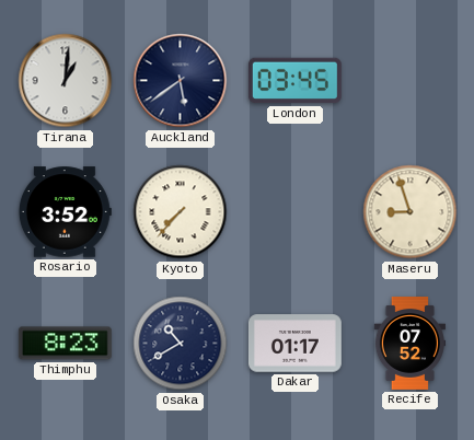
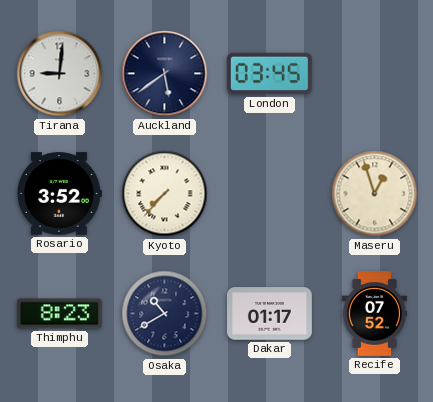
Tirana: 1:01 -> 9:01 (60, 74)
Maseru: 8:57 -> 12:57 (375, 194)
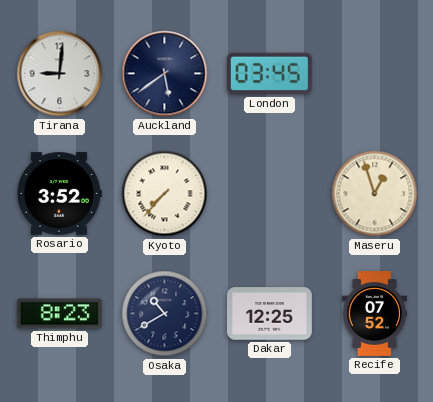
Dakar: 01:17 -> 12:25 (269, 314)
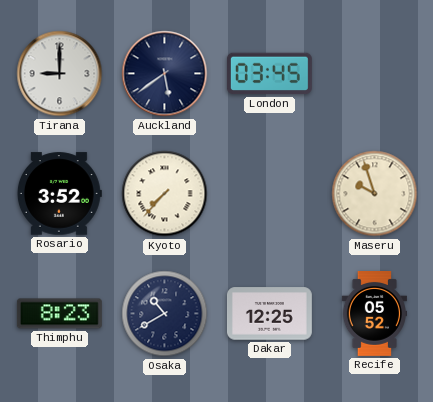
Tirana: 9:01 -> 9:00 (60, 74)
Maseru: 12:57 -> 9:57 (375, 194)
Recife: 07:52 -> 05:52 (374, 314)
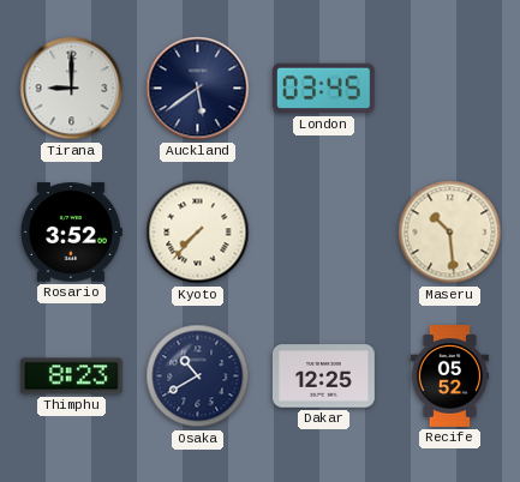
Maseru: 9:57 -> 10:29 (450, 233)
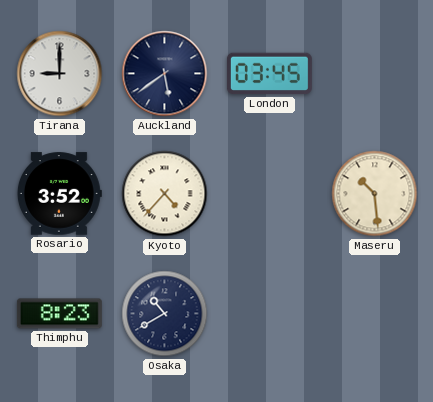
Kyoto: 7:37 -> 4:37 (165, 194)
Dakar: 12:25 -> none (323, 376)
Recife: 05:52 -> none (449, 376)
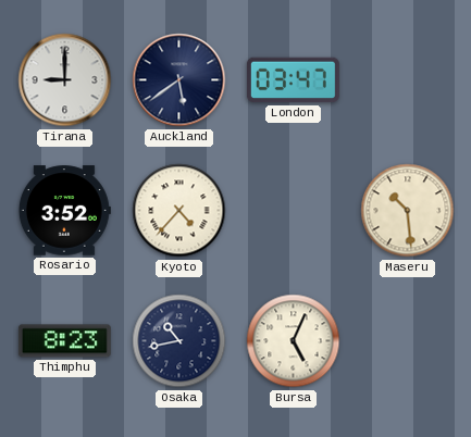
London: 03:45 -> 03:47 (293, 80)
Osaka: 10:40 -> 10:43 (179, 341)
Bursa: none -> 5:04 (294, 341)
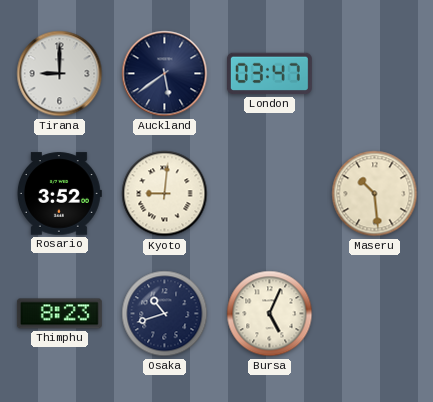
Kyoto: 4:37 -> 9:01 (165, 194)
Osaka: 10:43 -> 10:42 (165, 314)
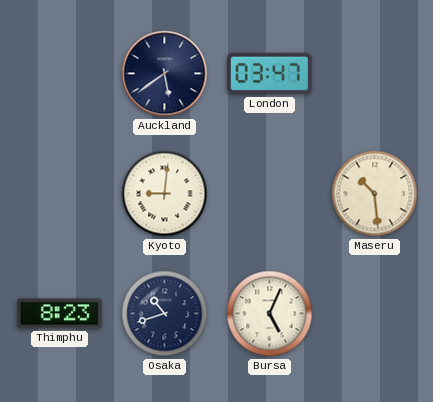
Tirana: 9:00 -> none (60, 74)
Rosario: 3:52 -> none (59, 194)
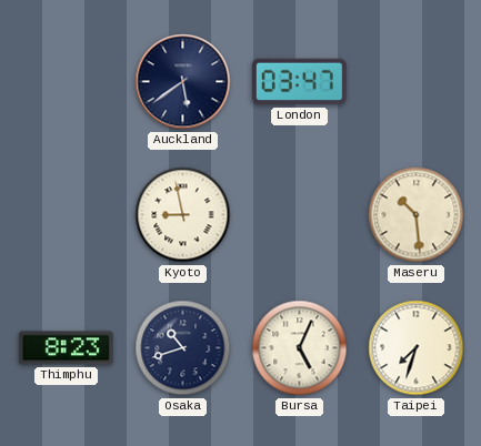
Kyoto: 9:01 -> 8:58 (183, 215)
Taipei: none -> 7:33 (417, 348)
